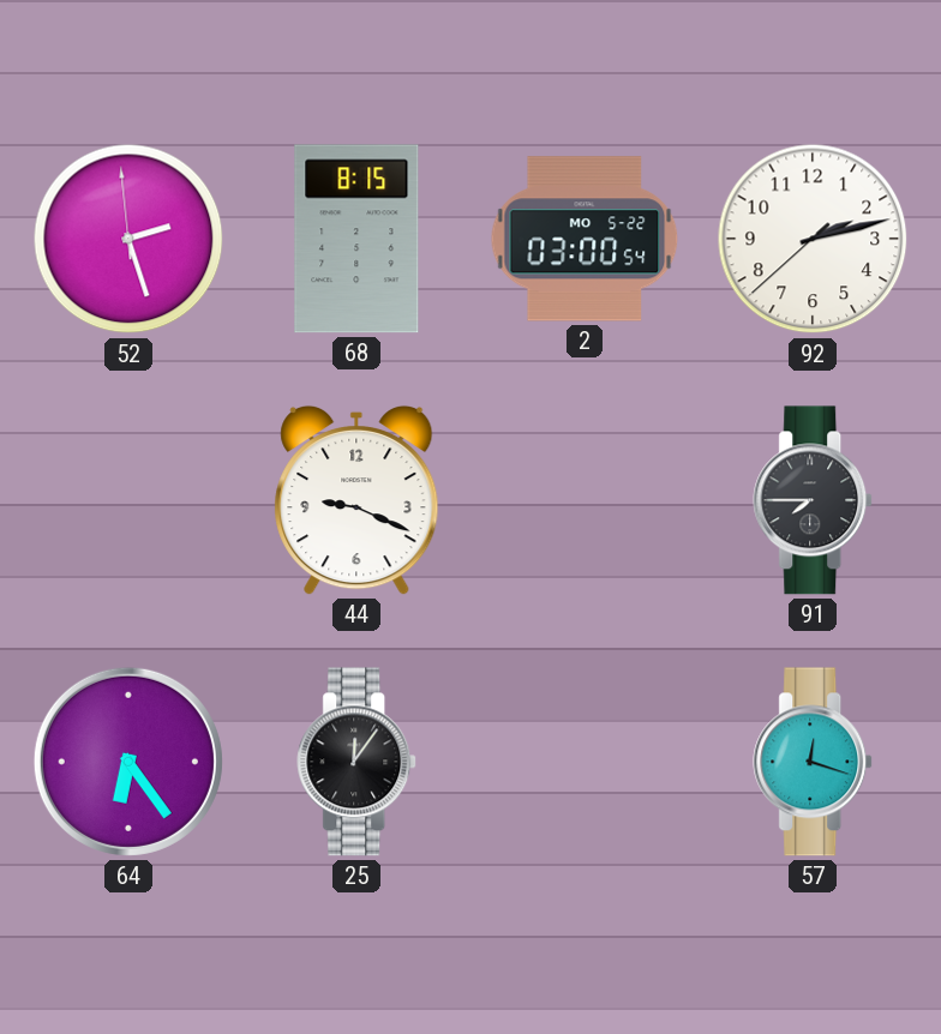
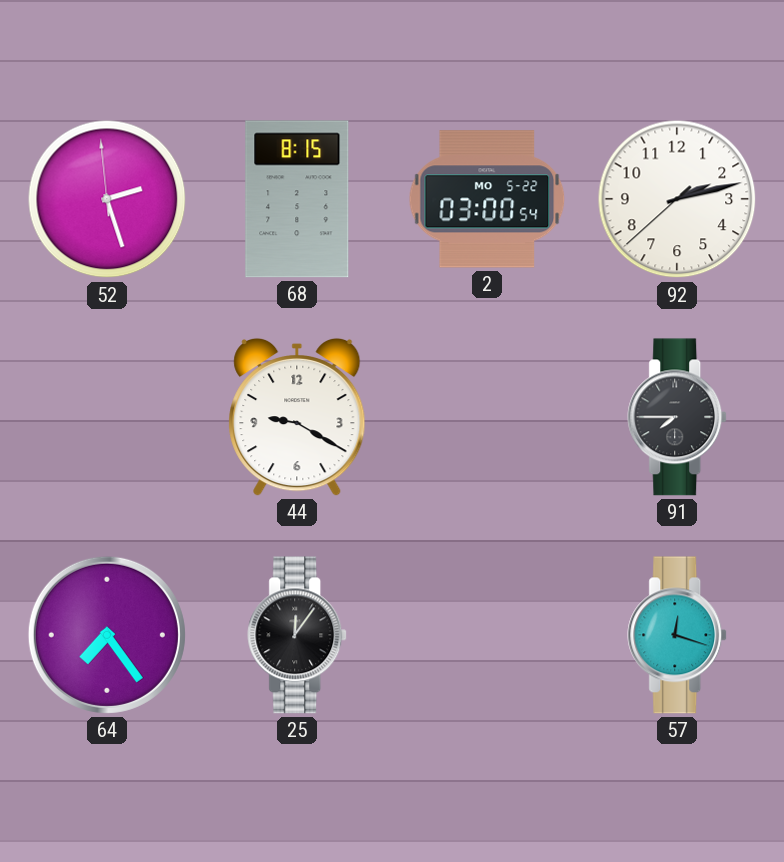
44: 9:19 -> 9:20 (297, 417)
64: 6:24 -> 7:24 (107, 635)
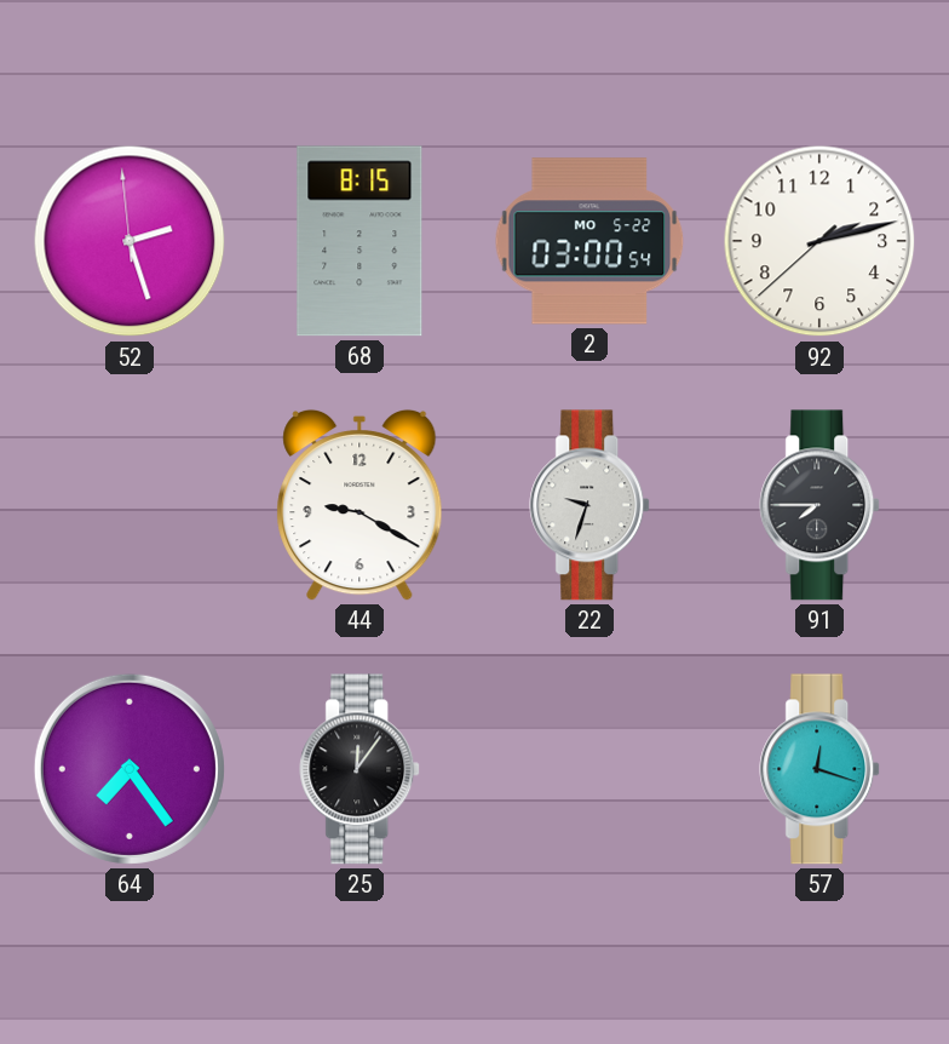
22: none -> 9:33 (591, 505)
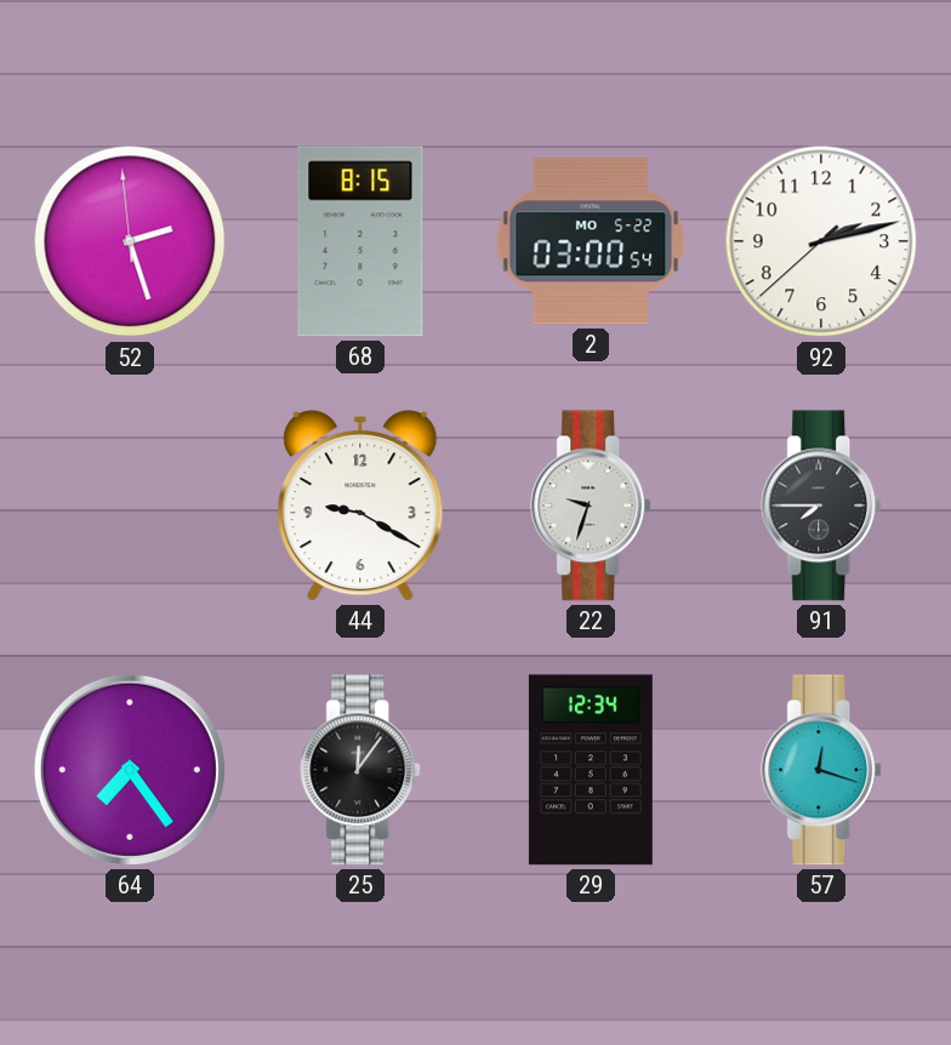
29: none -> 12:34 (591, 770)
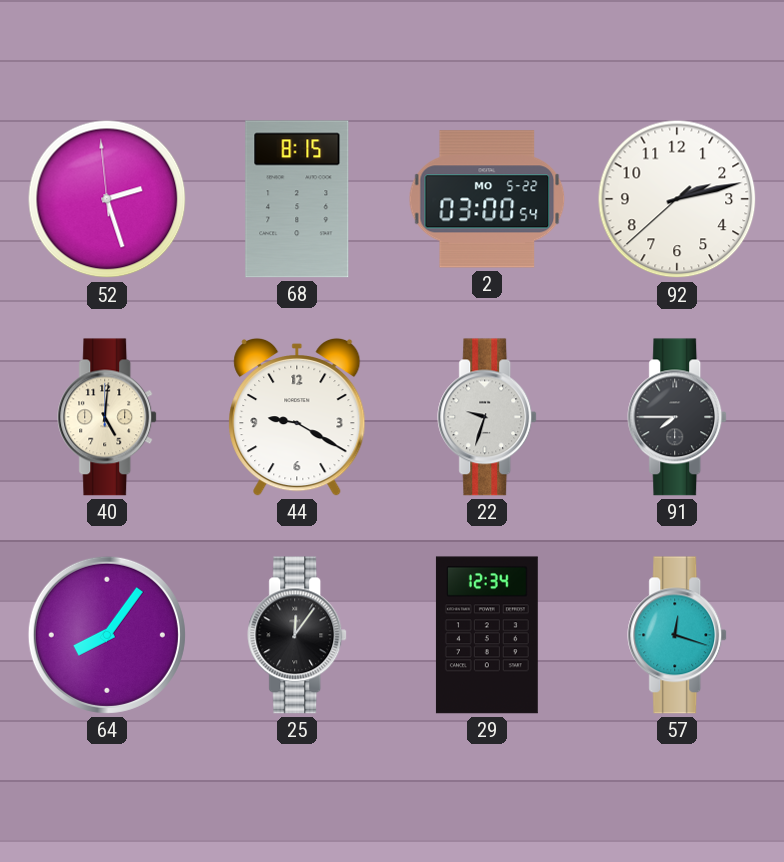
40: none -> 5:01 (108, 417)
64: 7:24 -> 8:06 (107, 635)
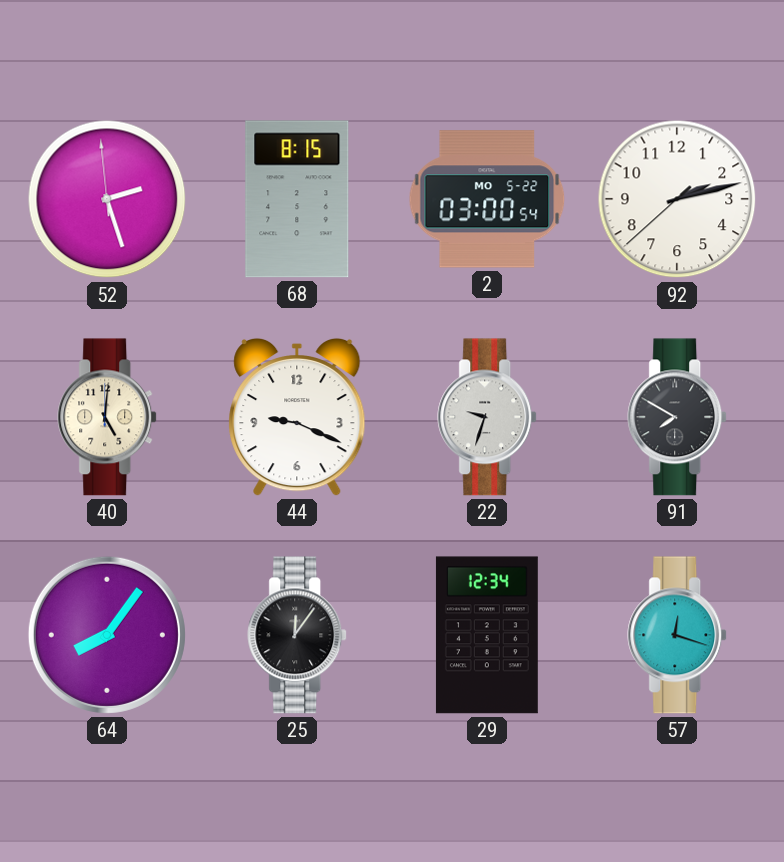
44: 9:20 -> 9:19 (297, 417)
91: 7:45 -> 7:50 (678, 417)
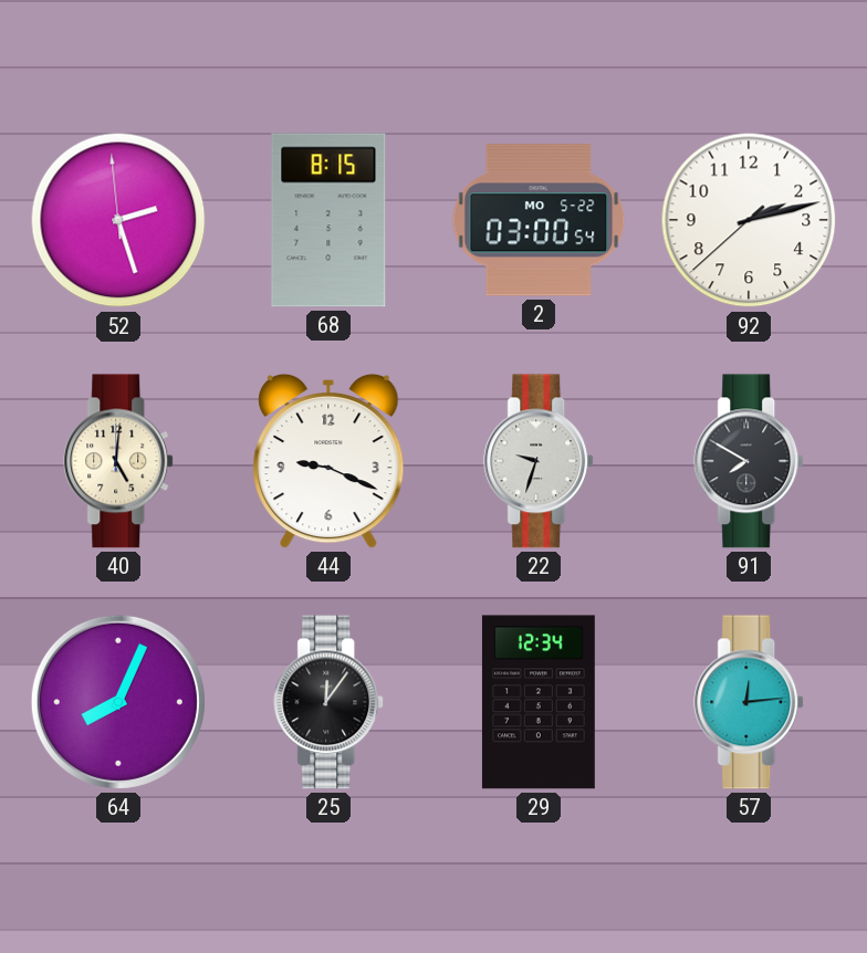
64: 8:06 -> 8:04 (118, 702)
57: 12:18 -> 12:14 (750, 702)
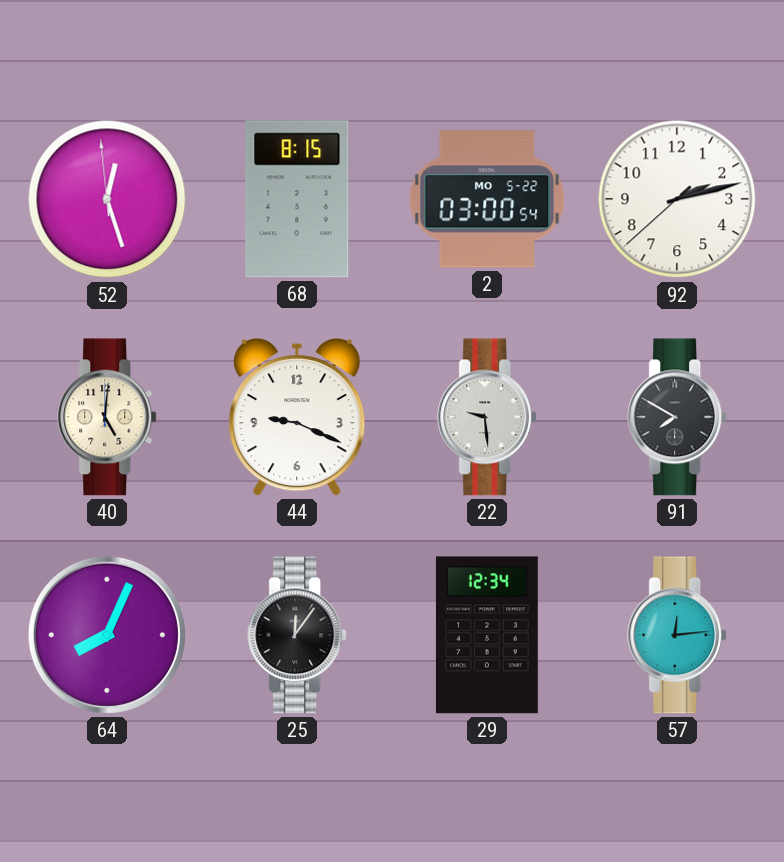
52: 2:26 -> 12:26 (107, 199)
22: 9:33 -> 9:29 (488, 417)
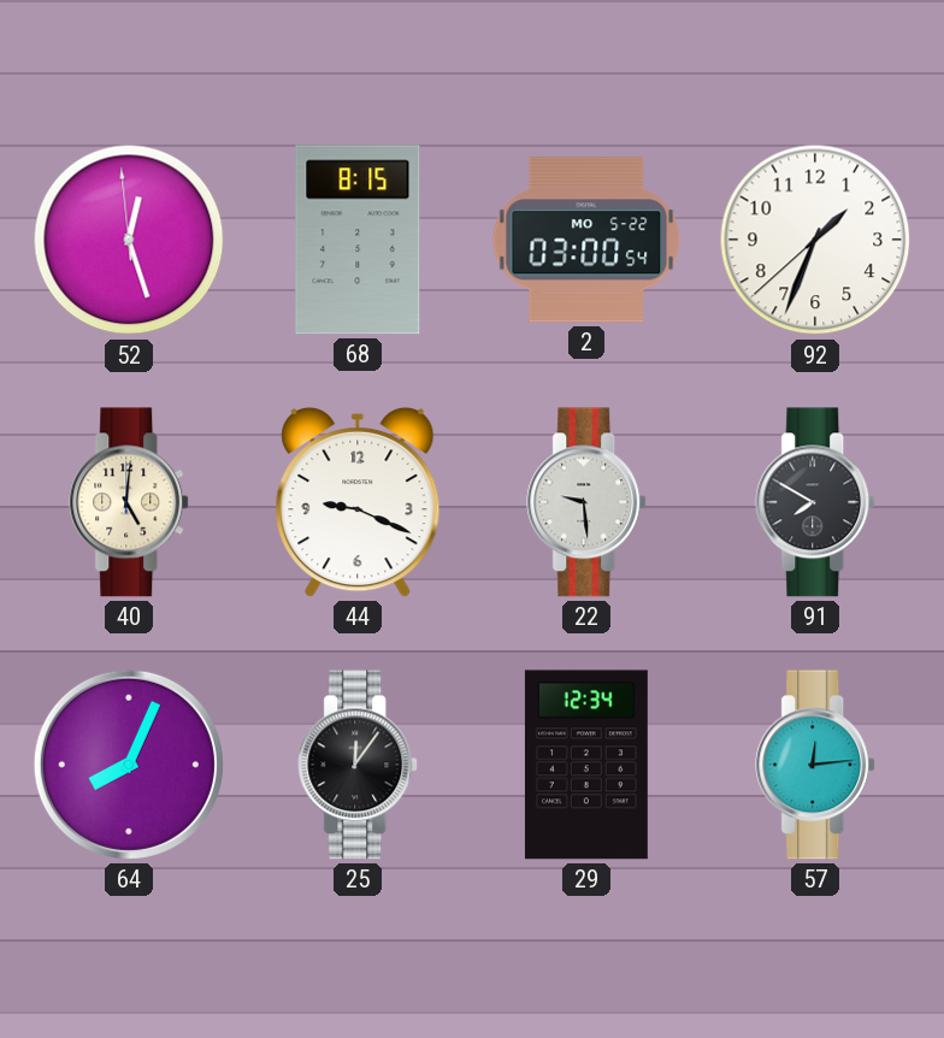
92: 2:12 -> 1:33 (815, 240)
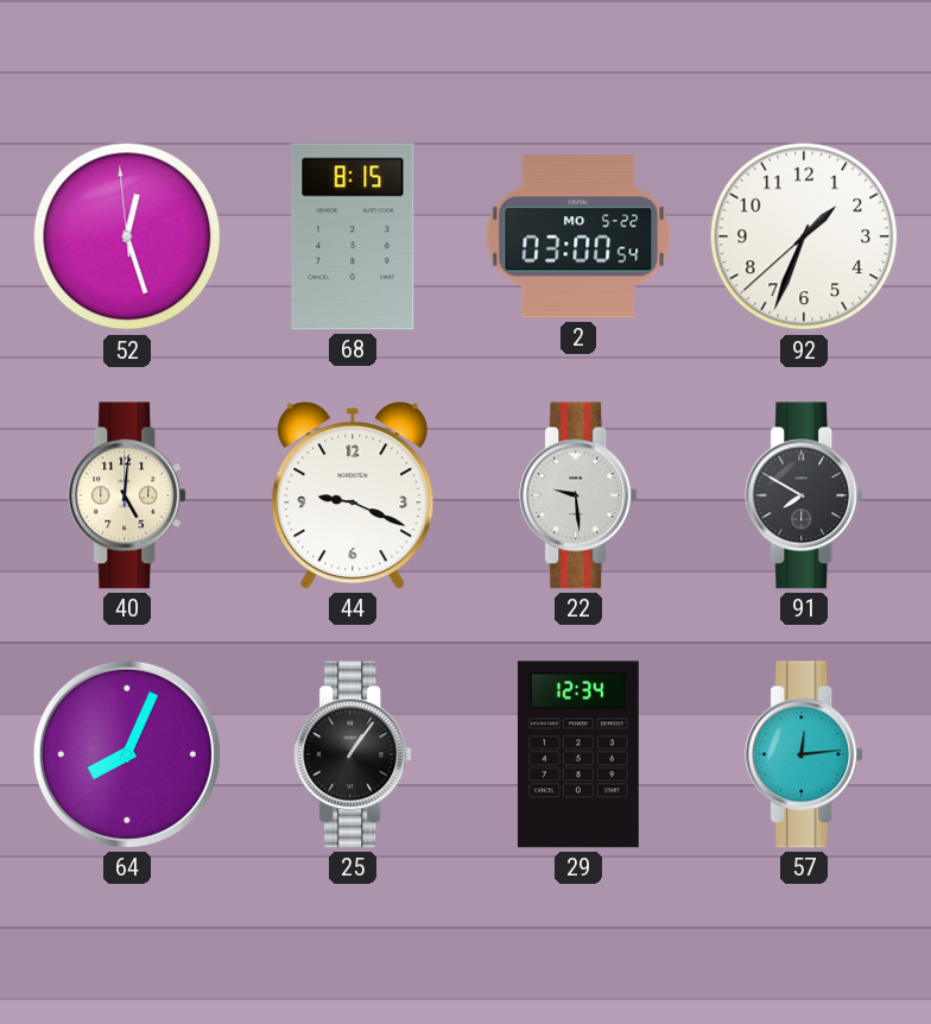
25: 12:06 -> 1:06 (354, 754)
